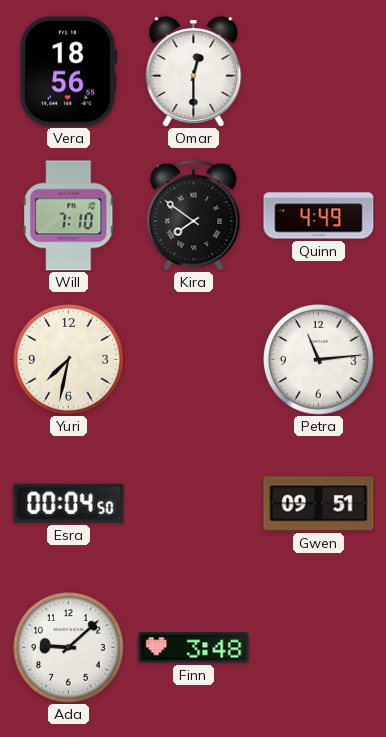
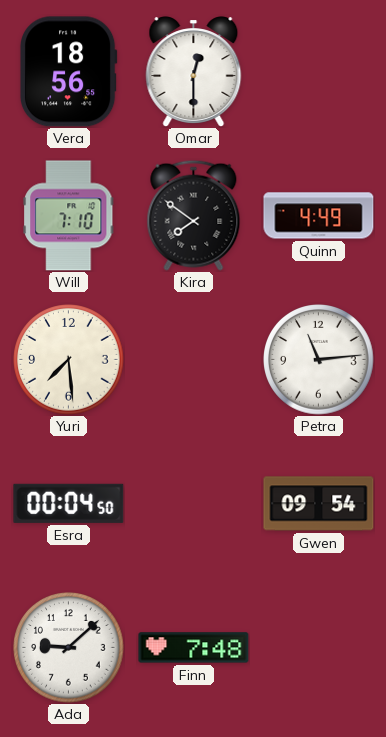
Yuri: 7:32 -> 7:29 (69, 360)
Gwen: 09:51 -> 09:54 (319, 504)
Finn: 3:48 -> 7:48 (194, 648)
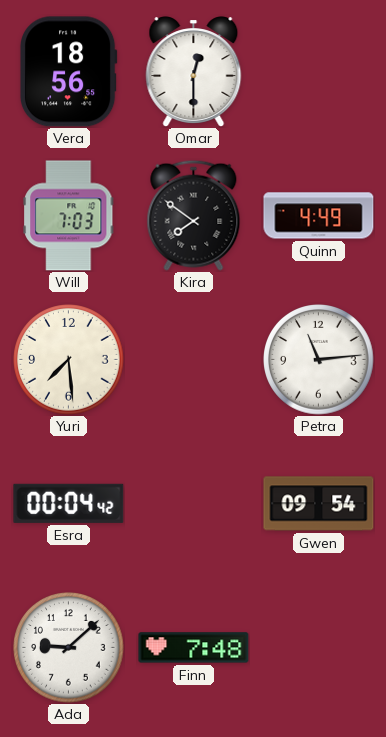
Will: 7:10 -> 7:03 (69, 216)
Esra: 00:04:50 -> 00:04:42 (69, 503)
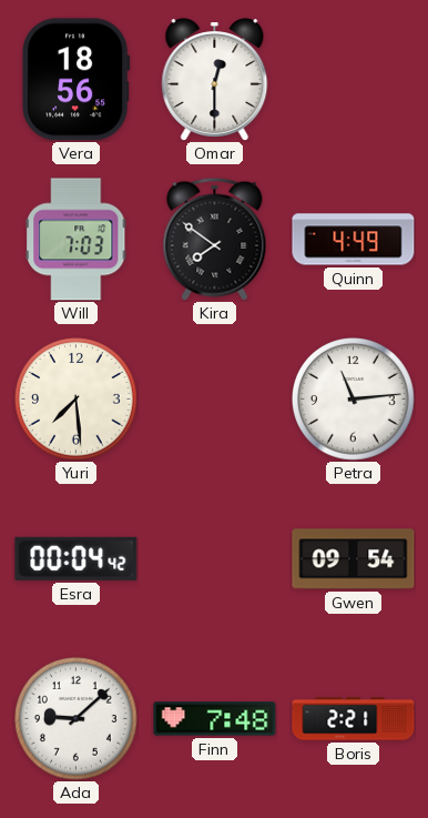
Boris: none -> 2:21 (354, 719)
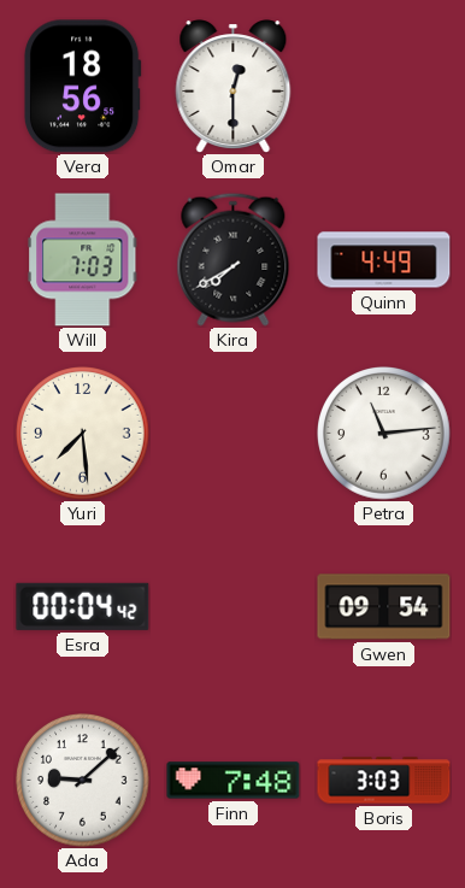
Kira: 7:51 -> 7:40 (234, 259)
Boris: 2:21 -> 3:03 (384, 781)
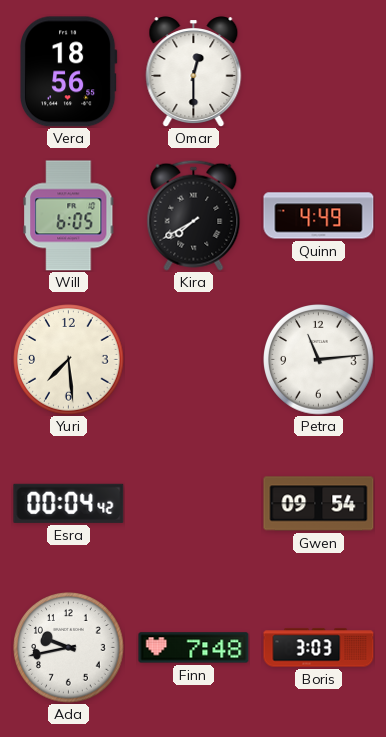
Will: 7:03 -> 6:05 (69, 216)
Ada: 9:08 -> 9:43 (69, 648)
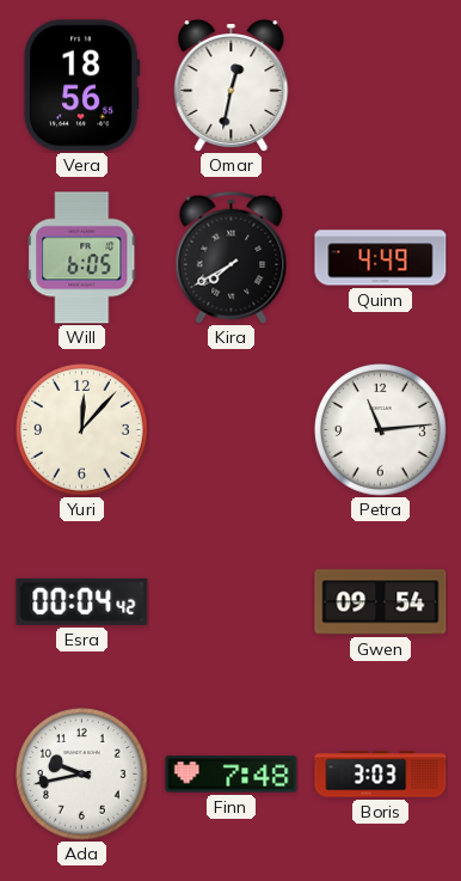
Omar: 12:30 -> 12:32 (232, 86)
Yuri: 7:29 -> 12:07 (82, 430)
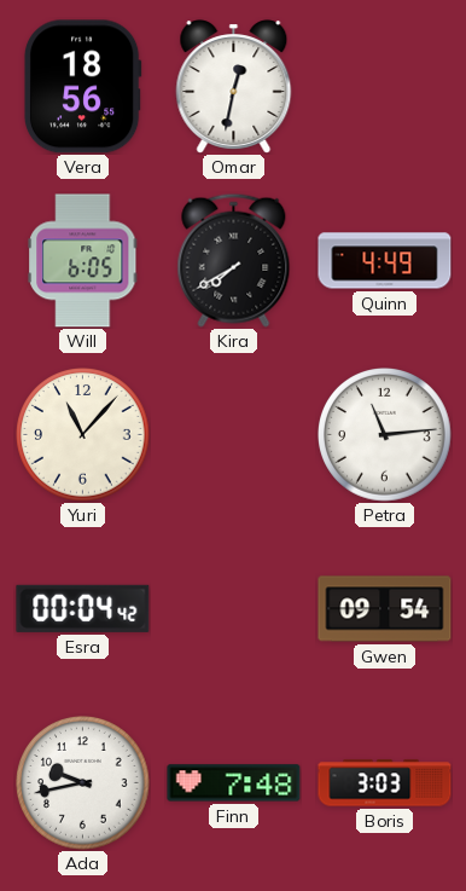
Yuri: 12:07 -> 11:07 (83, 435)
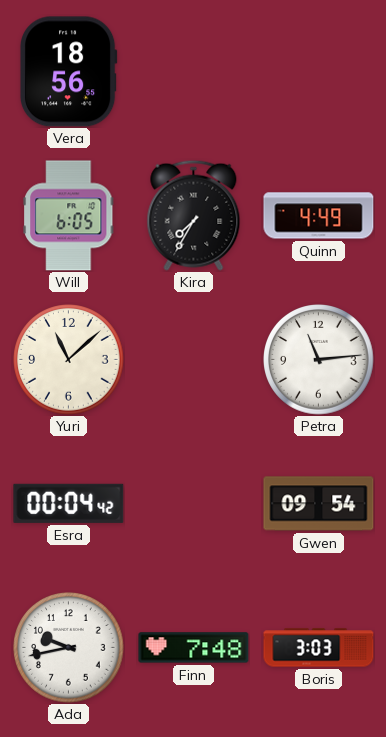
Omar: 12:32 -> none (234, 87)
Kira: 7:40 -> 7:35 (194, 215)
Yuri: 11:07 -> 11:08 (69, 360)
